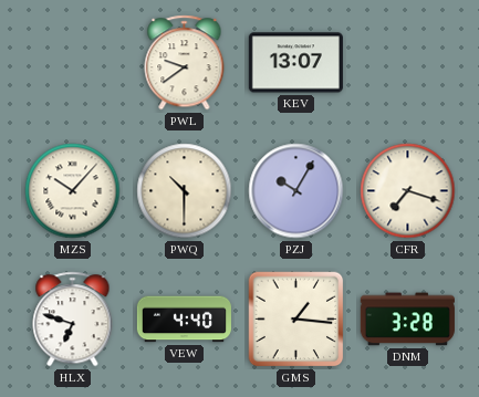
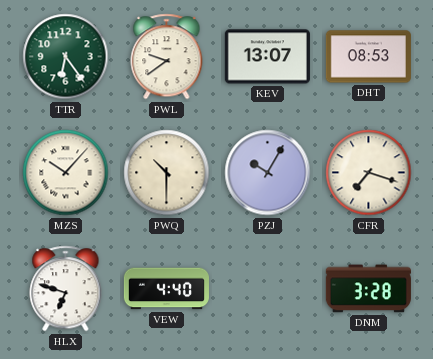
TTR: none -> 6:24 (66, 57)
DHT: none -> 08:53 (368, 57)
GMS: 1:16 -> none (296, 320)
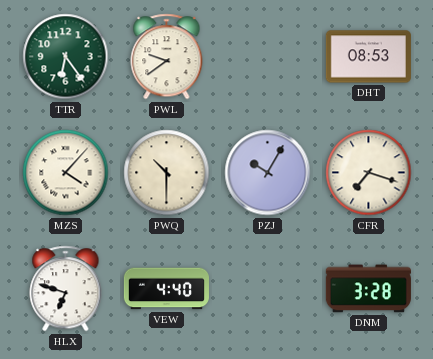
KEV: 13:07 -> none (267, 57)
MZS: 10:07 -> 4:07 (66, 173)
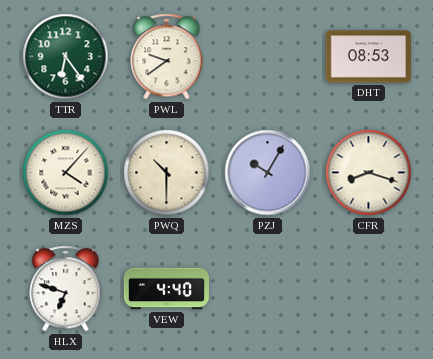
CFR: 7:18 -> 8:18 (369, 173)
DNM: 3:28 -> none (368, 289)
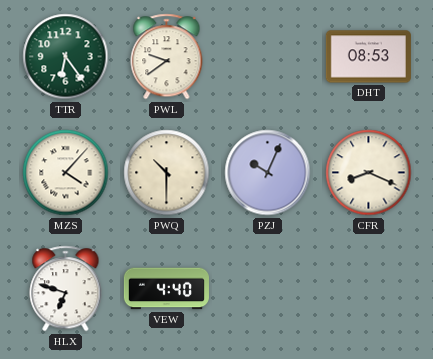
PZJ: 10:05 -> 10:04 (268, 173)
CFR: 8:18 -> 8:19 (369, 173)
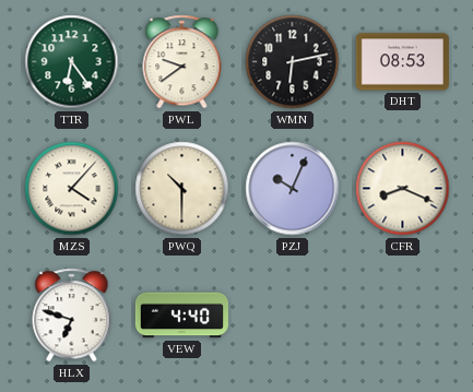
WMN: none -> 6:13 (293, 62)
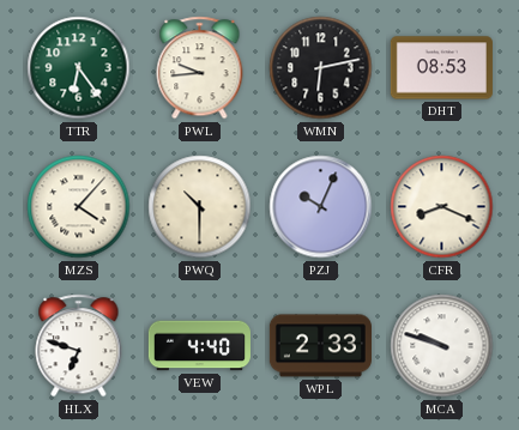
PWL: 9:39 -> 9:44 (200, 68)
WPL: none -> 2:33 (320, 346)
MCA: none -> 9:48 (442, 346)
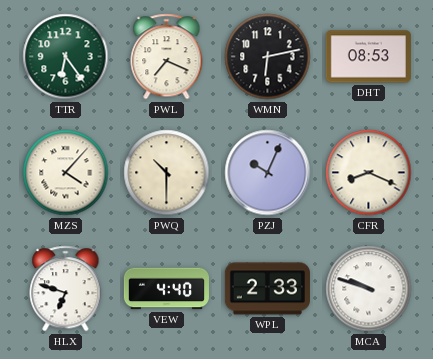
PWL: 9:44 -> 7:19 (167, 57)
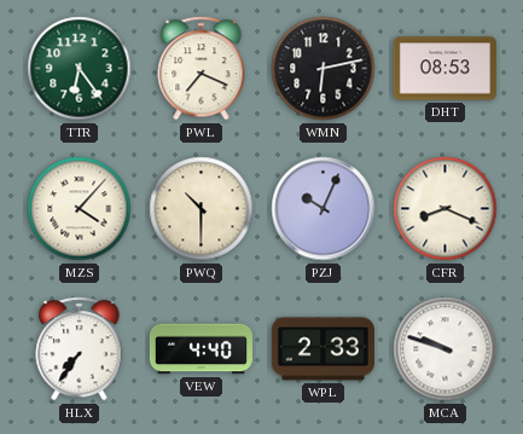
HLX: 6:48 -> 7:36 (80, 349)
